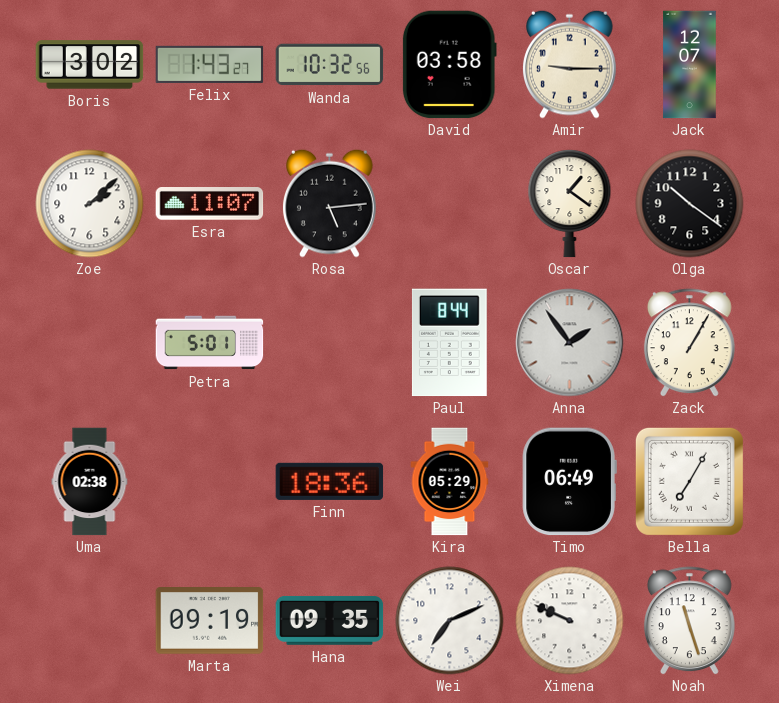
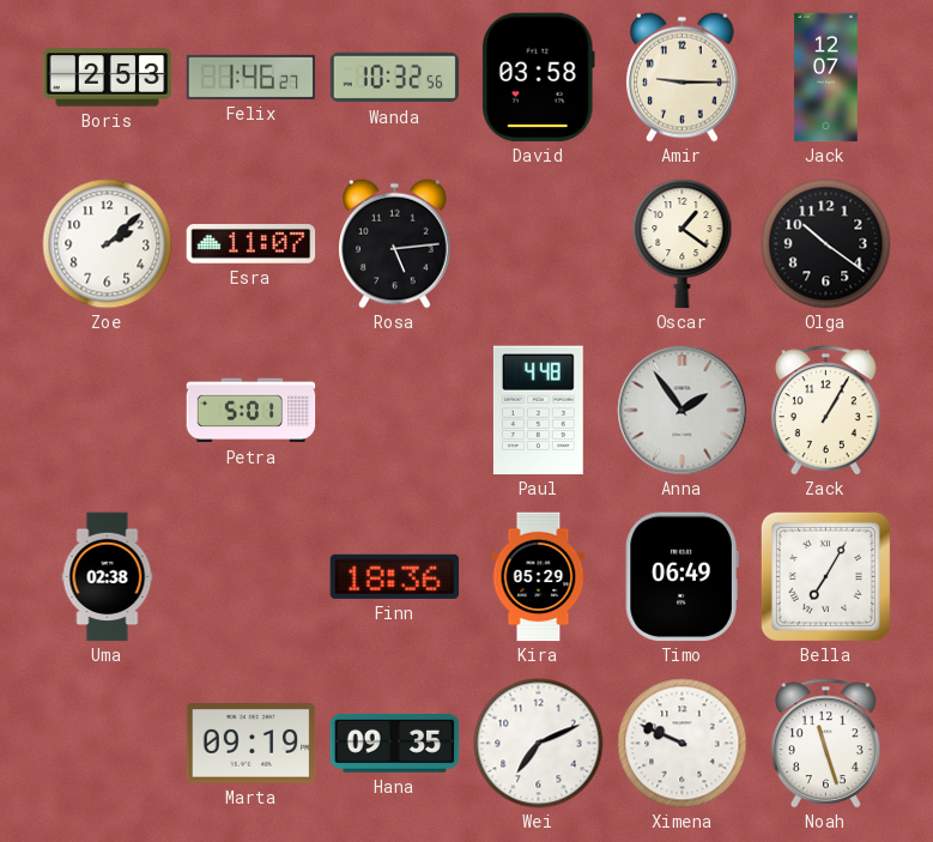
Boris: 3:02 -> 2:53 (108, 78)
Felix: 1:43 -> 1:46 (252, 77)
Paul: 8:44 -> 4:48 (538, 411)
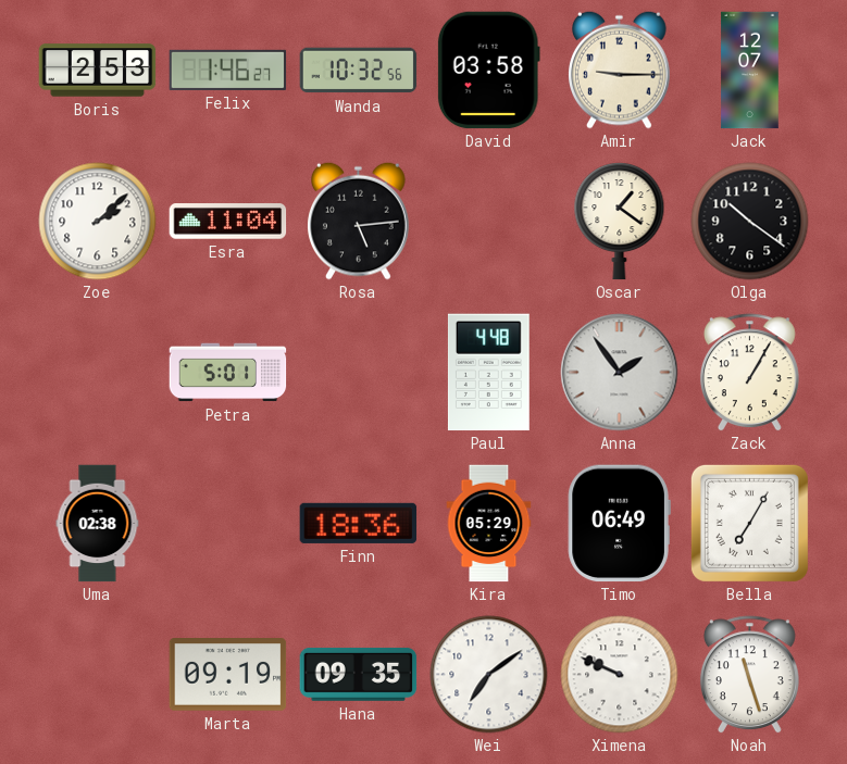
Esra: 11:07 -> 11:04 (228, 222)
Wei: 7:11 -> 7:09 (489, 675)
